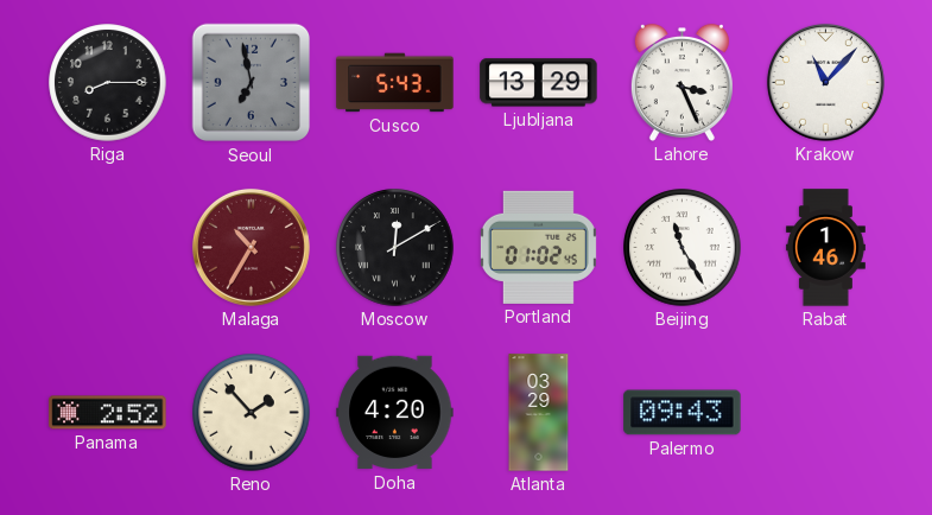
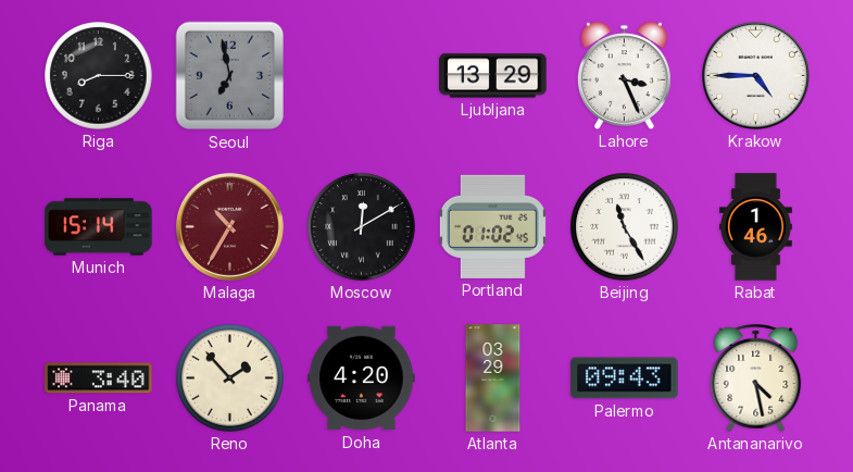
Cusco: 5:43 -> none (395, 83)
Krakow: 11:07 -> 4:45 (755, 75)
Munich: none -> 15:14 (99, 227)
Panama: 2:52 -> 3:40 (99, 378)
Antananarivo: none -> 4:28 (756, 377)
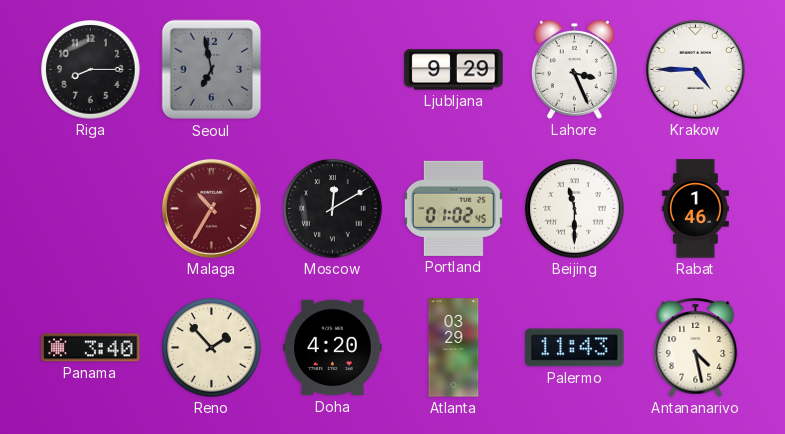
Ljubljana: 13:29 -> 9:29 (454, 70)
Munich: 15:14 -> none (99, 227)
Beijing: 11:25 -> 11:30 (575, 209)
Palermo: 09:43 -> 11:43 (575, 348)
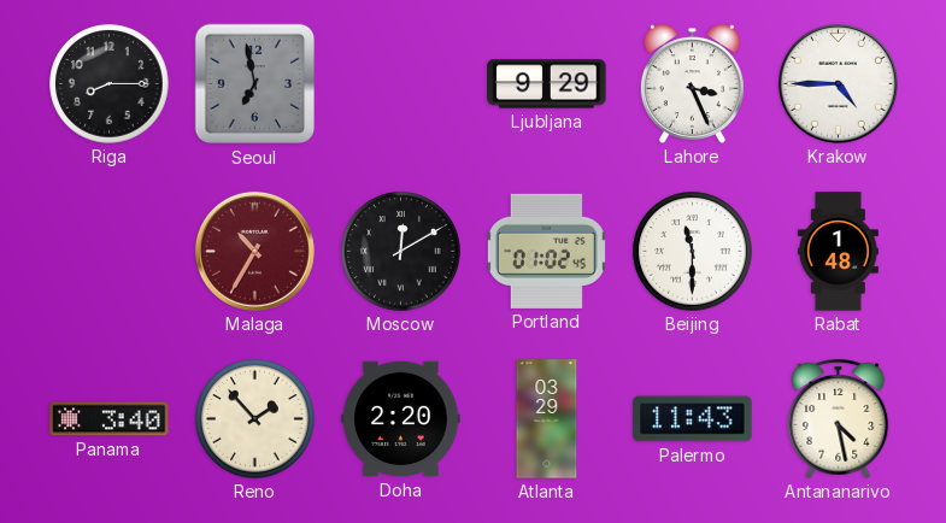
Rabat: 1:46 -> 1:48 (838, 252)
Doha: 4:20 -> 2:20 (401, 419)
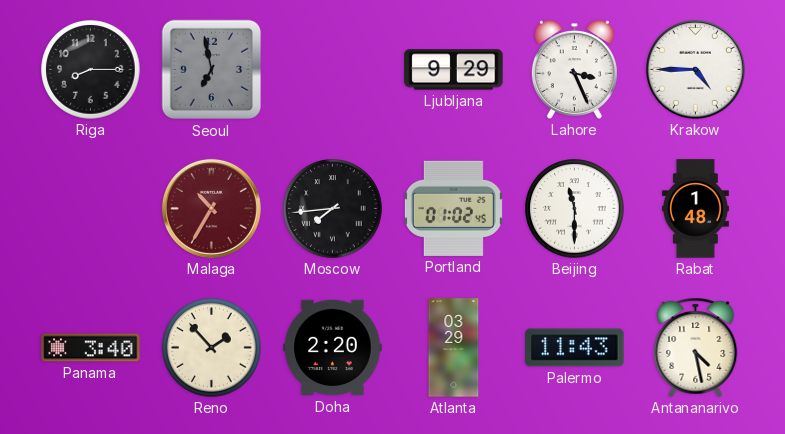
Moscow: 12:10 -> 7:44 (333, 209)
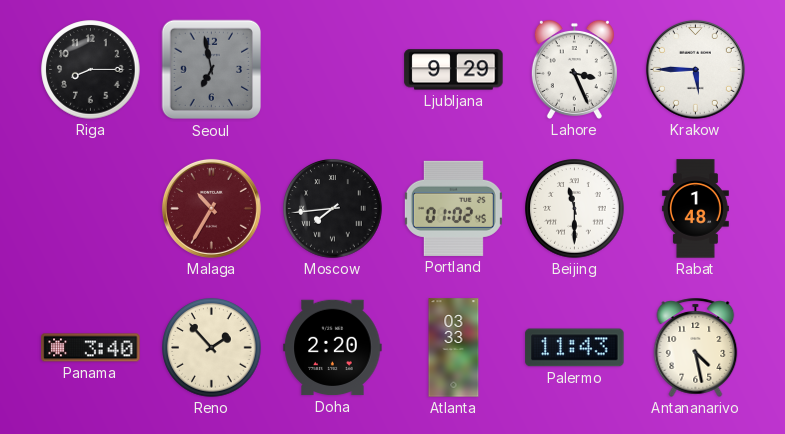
Krakow: 4:45 -> 5:45 (695, 69)
Atlanta: 03:29 -> 03:33 (454, 348)
